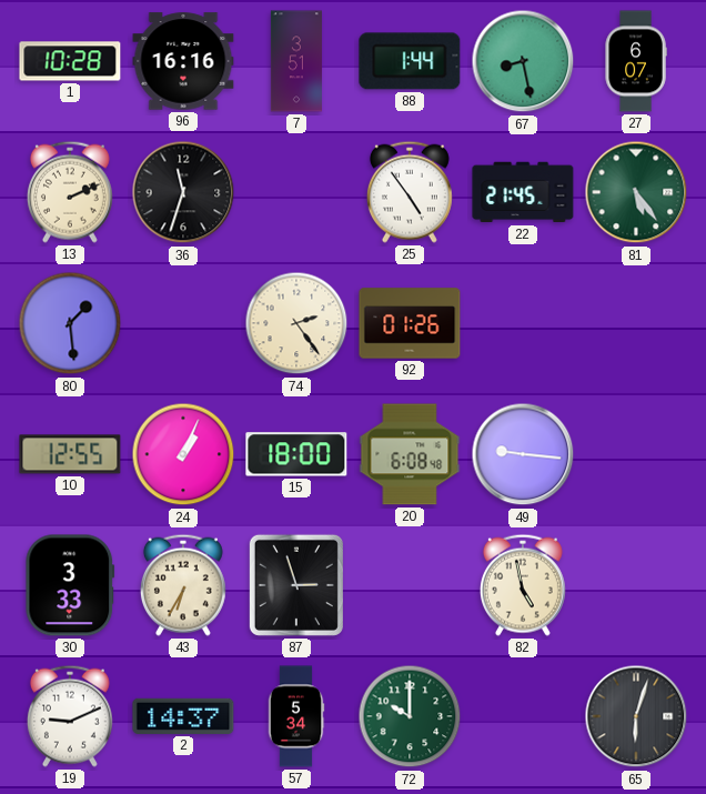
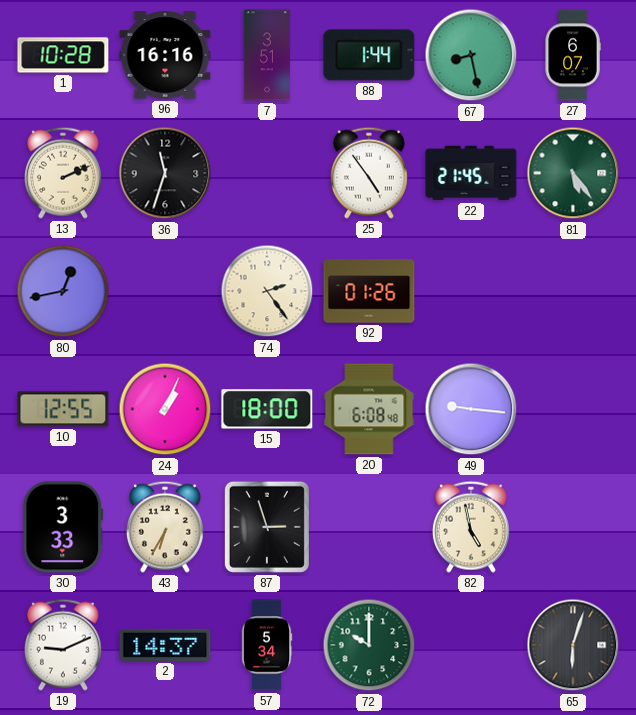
80: 1:29 -> 12:43 (63, 291)
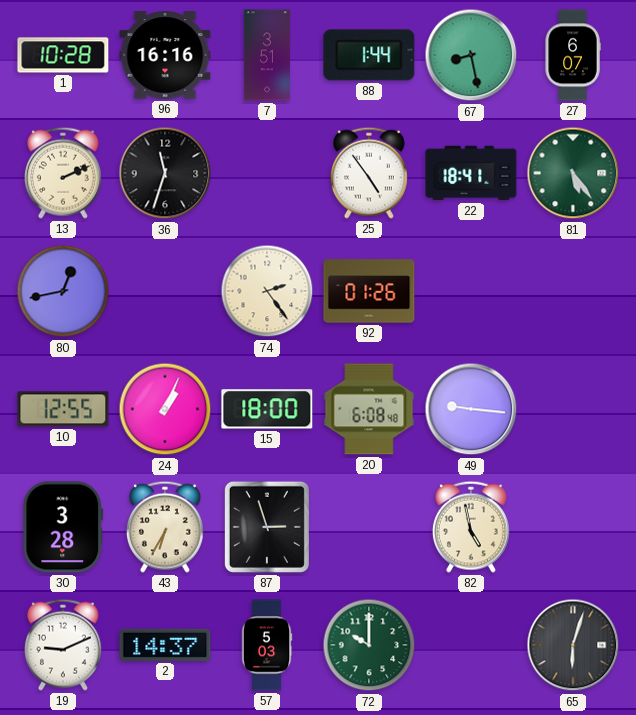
22: 21:45 -> 18:41 (471, 173)
30: 3:33 -> 3:28 (63, 527)
57: 5:34 -> 5:03 (267, 645)
